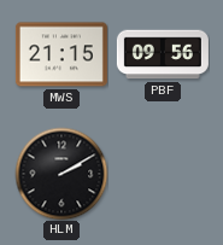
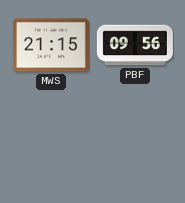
HLM: 2:10 -> none (61, 174)
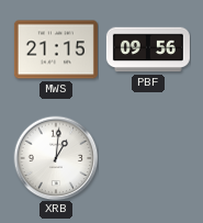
XRB: none -> 1:01 (56, 158)
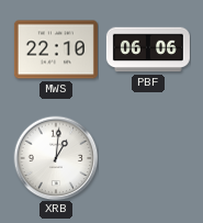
MWS: 21:15 -> 22:10 (56, 49)
PBF: 09:56 -> 06:06 (148, 49)
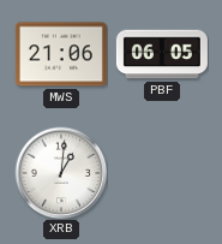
MWS: 22:10 -> 21:06 (61, 54)
PBF: 06:06 -> 06:05 (162, 54)
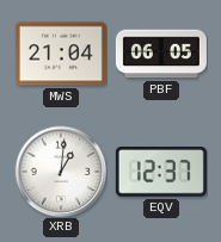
MWS: 21:06 -> 21:04 (61, 54)
EQV: none -> 12:37 (161, 173)
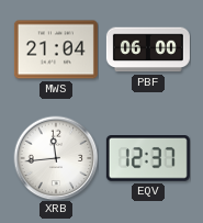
PBF: 06:05 -> 06:00 (148, 49)
XRB: 1:01 -> 11:44 (56, 158)
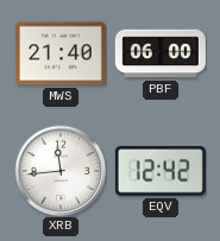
MWS: 21:04 -> 21:40 (61, 53)
EQV: 12:37 -> 12:42 (161, 172)
